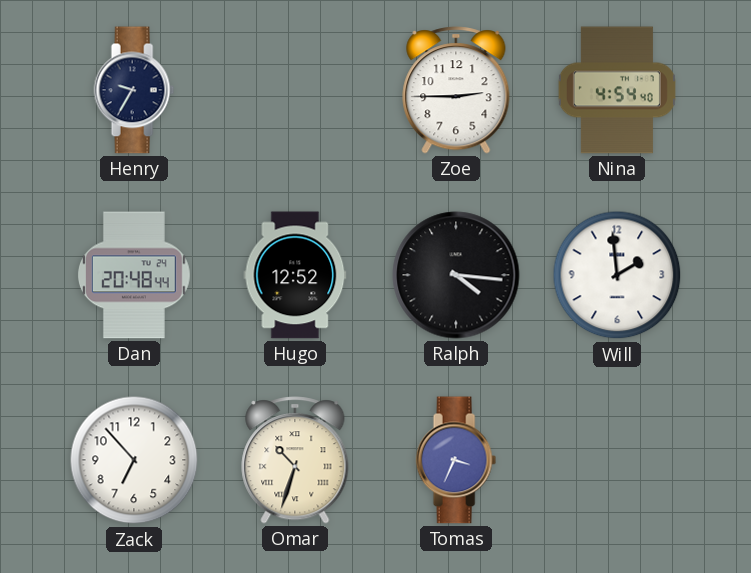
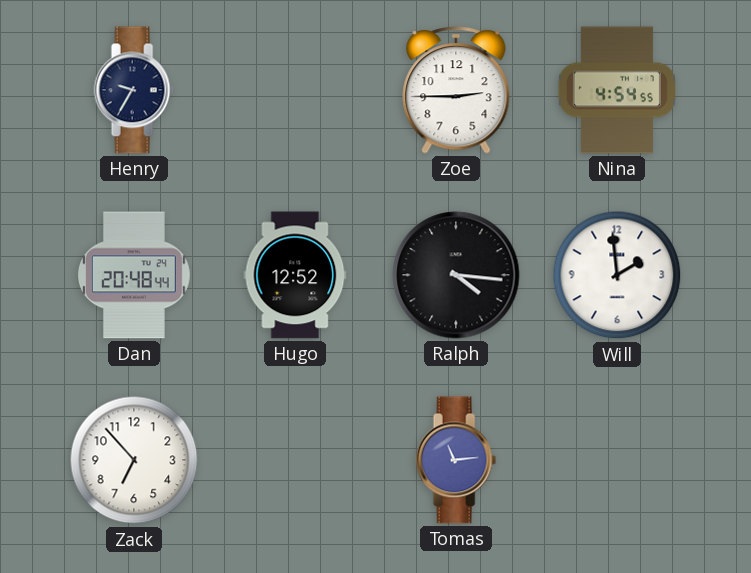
Nina: 4:54:40 -> 4:54:55 (617, 90)
Omar: 10:33 -> none (295, 460)
Tomas: 3:34 -> 11:14 (456, 460)
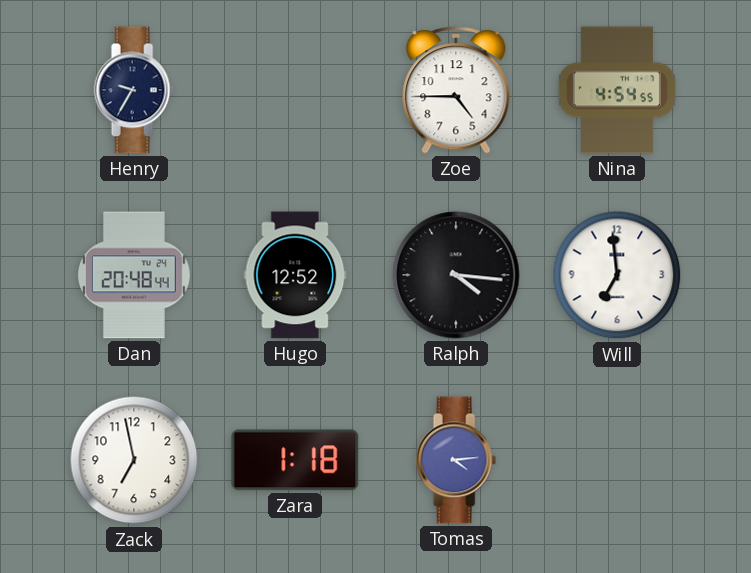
Zoe: 2:45 -> 4:45 (456, 90)
Will: 1:59 -> 6:59 (617, 275)
Zack: 6:53 -> 6:58 (134, 460)
Zara: none -> 1:18 (295, 460)
Tomas: 11:14 -> 4:14 (456, 460)
